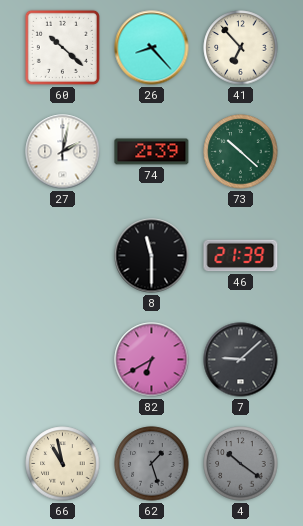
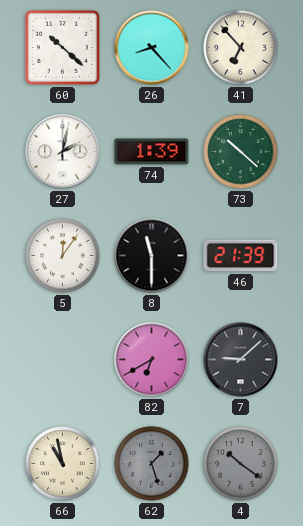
74: 2:39 -> 1:39 (152, 152)
5: none -> 12:06 (63, 256)
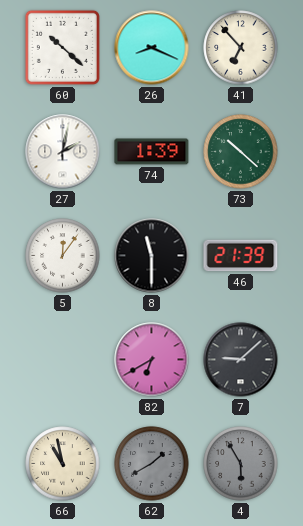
26: 8:23 -> 8:19 (152, 48)
62: 1:27 -> 1:40 (152, 464)
4: 10:21 -> 5:55 (241, 464)
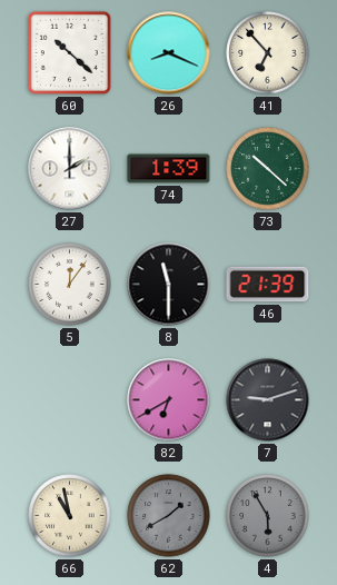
27: 2:02 -> 2:00 (70, 169)
7: 9:08 -> 9:12 (268, 400)
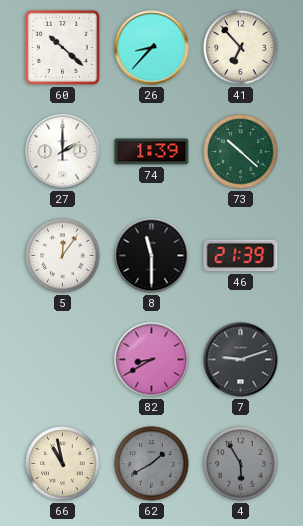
26: 8:19 -> 8:37 (152, 48)
82: 6:40 -> 8:40 (152, 360)
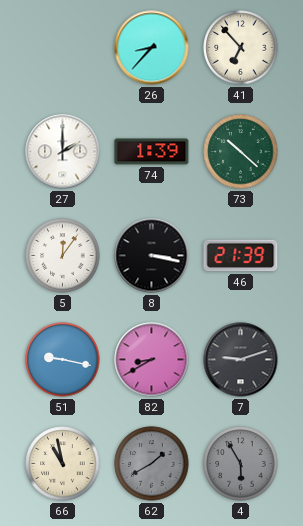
60: 10:22 -> none (62, 47)
8: 11:30 -> 3:17 (152, 256)
51: none -> 9:17 (63, 360)
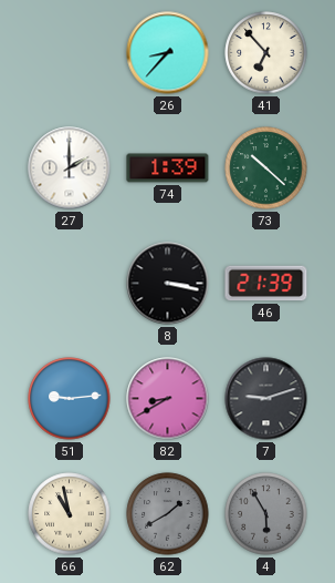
5: 12:06 -> none (63, 256)
51: 9:17 -> 9:14 (70, 399)
